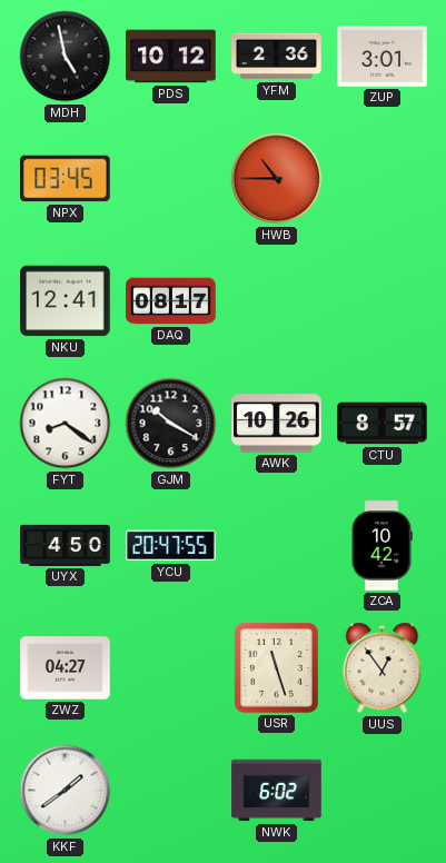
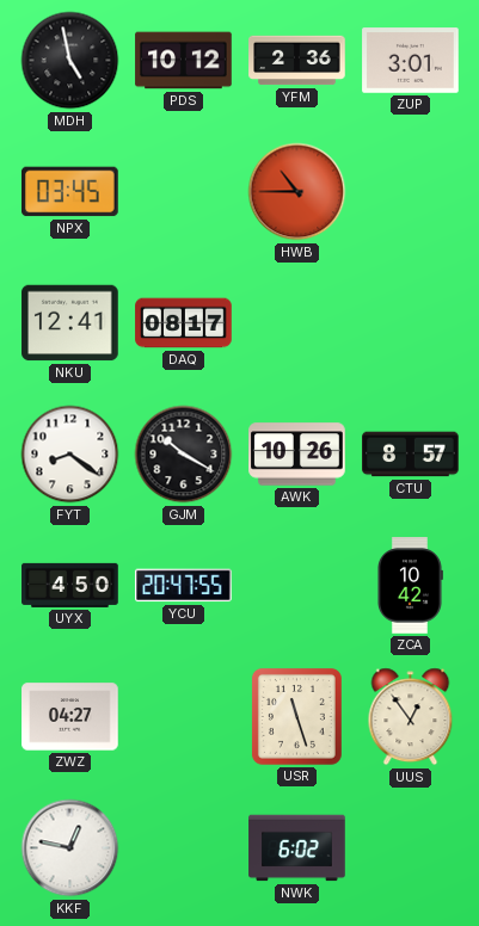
KKF: 1:39 -> 12:47 (70, 848)
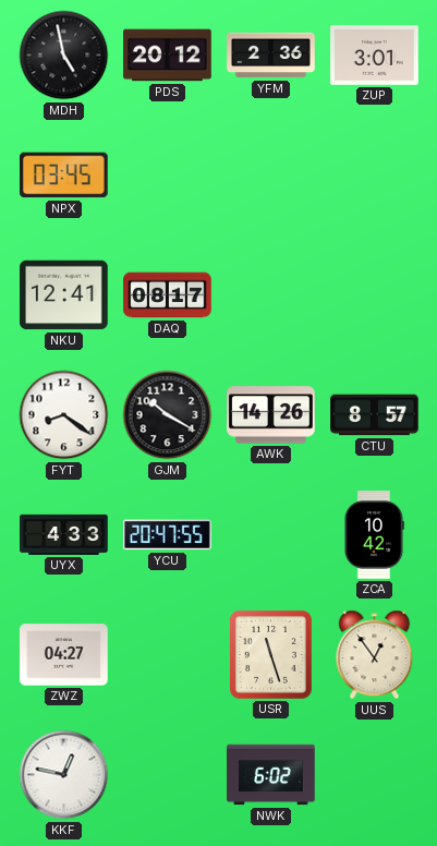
PDS: 10:12 -> 20:12 (168, 56)
HWB: 10:45 -> none (297, 192)
AWK: 10:26 -> 14:26 (271, 415)
UYX: 4:50 -> 4:33 (64, 534)
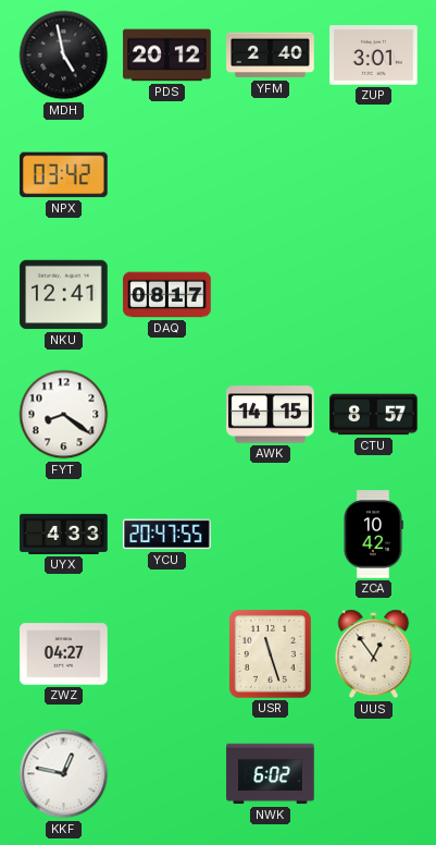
YFM: 2:36 -> 2:40 (271, 56)
NPX: 03:45 -> 03:42 (64, 175)
GJM: 10:20 -> none (168, 415)
AWK: 14:26 -> 14:15 (271, 415)
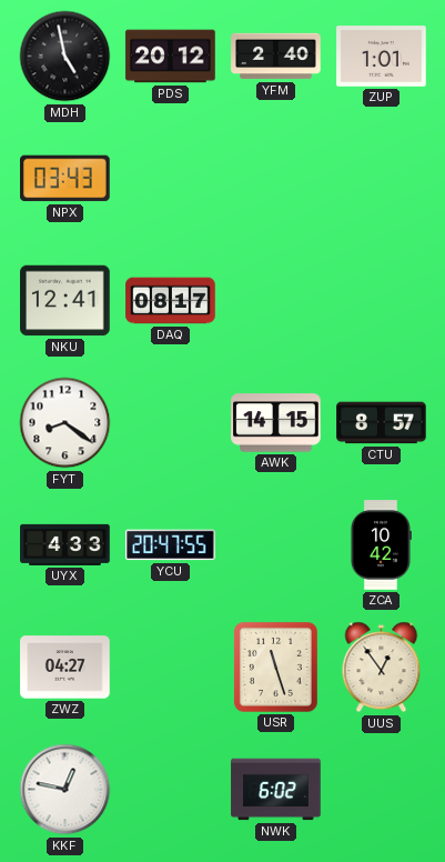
ZUP: 3:01 -> 1:01 (382, 57)
NPX: 03:42 -> 03:43 (65, 179)
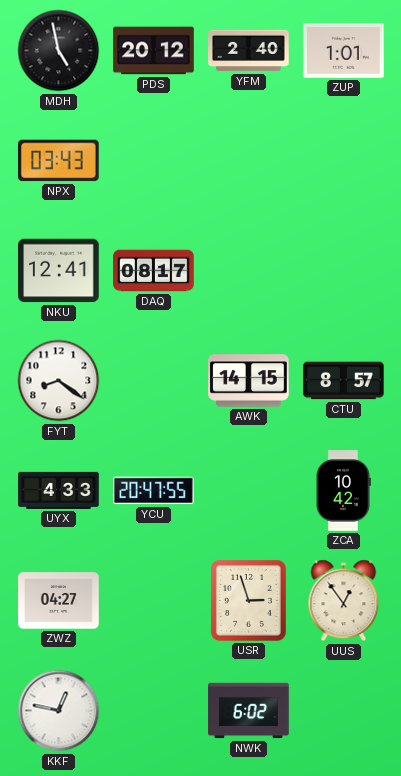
USR: 11:27 -> 2:57 (248, 600)
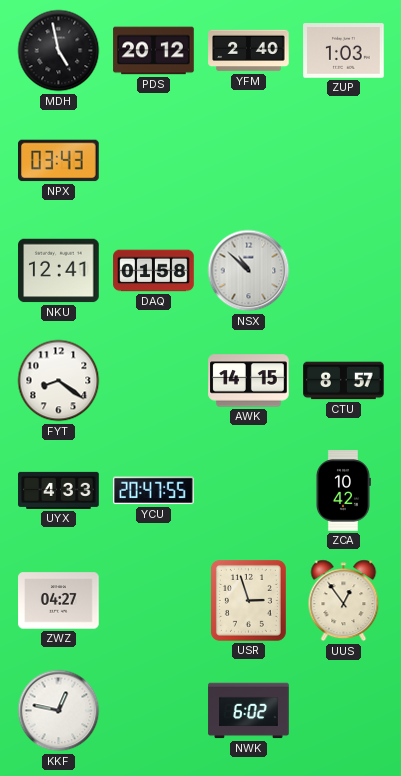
ZUP: 1:01 -> 1:03 (344, 51)
DAQ: 08:17 -> 01:58 (154, 271)
NSX: none -> 10:52 (249, 271)
